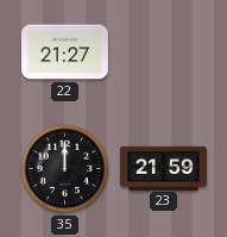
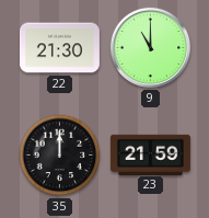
22: 21:27 -> 21:30 (59, 48)
9: none -> 11:00 (150, 47)
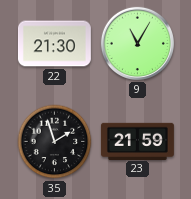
9: 11:00 -> 11:05 (137, 43)
35: 12:00 -> 1:57 (55, 142)
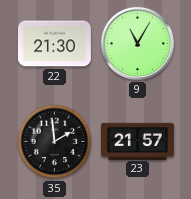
35: 1:57 -> 1:59 (55, 142)
23: 21:59 -> 21:57 (137, 141)
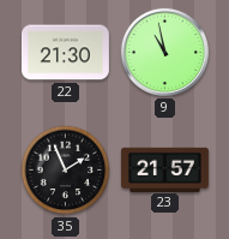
9: 11:05 -> 10:58 (164, 52)
35: 1:59 -> 1:56 (66, 171)
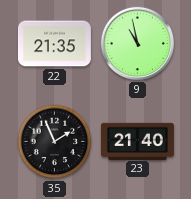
22: 21:30 -> 21:35 (54, 44)
23: 21:57 -> 21:40 (137, 141)
